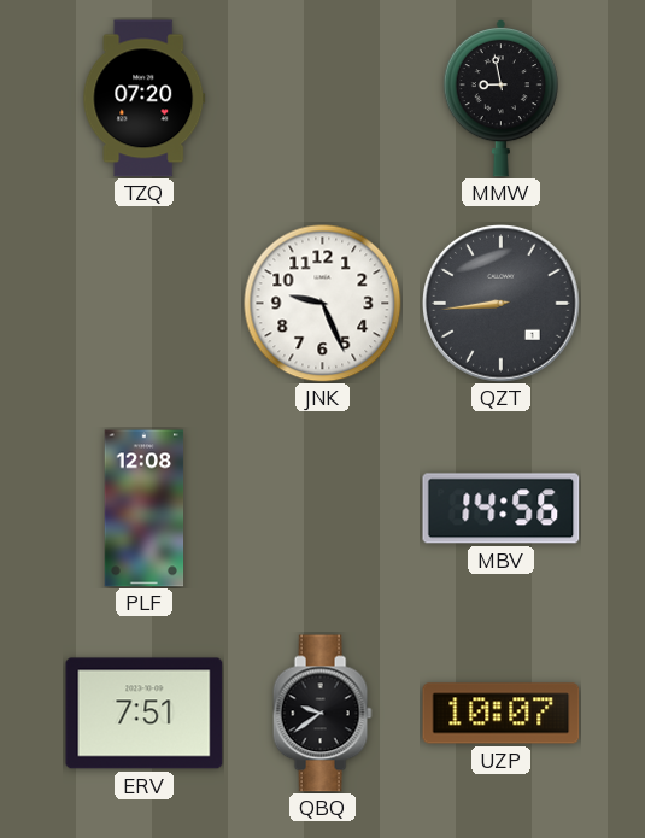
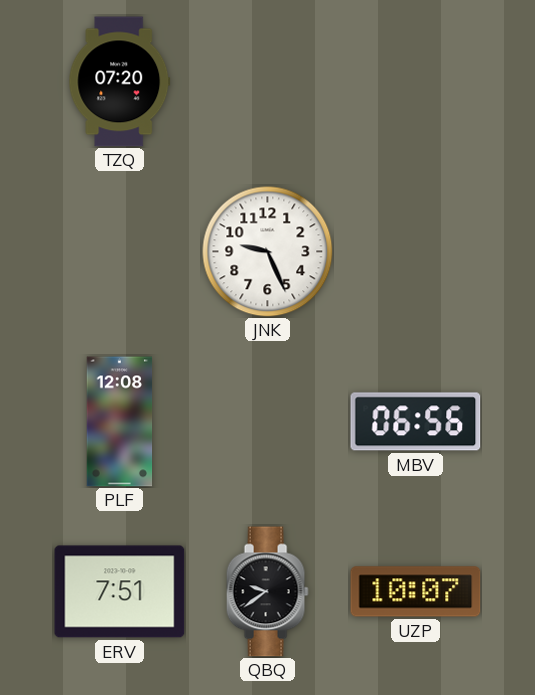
MMW: 8:58 -> none (500, 99)
QZT: 8:44 -> none (502, 304)
MBV: 14:56 -> 06:56 (416, 422)
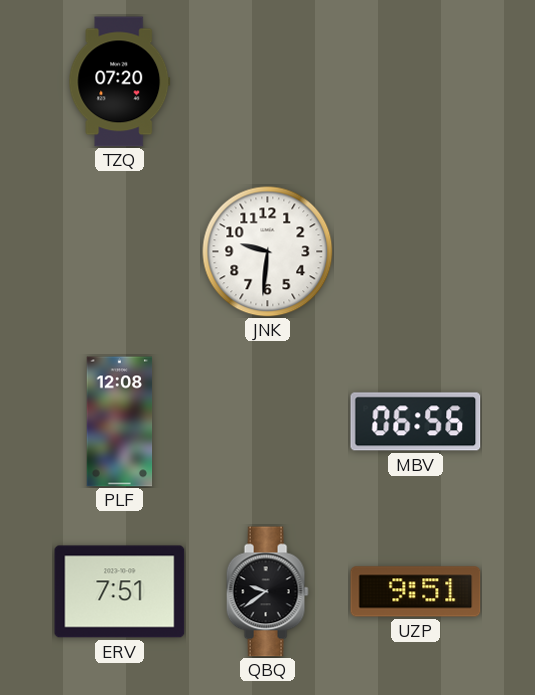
JNK: 9:26 -> 9:31 (268, 252)
UZP: 10:07 -> 9:51 (416, 592)
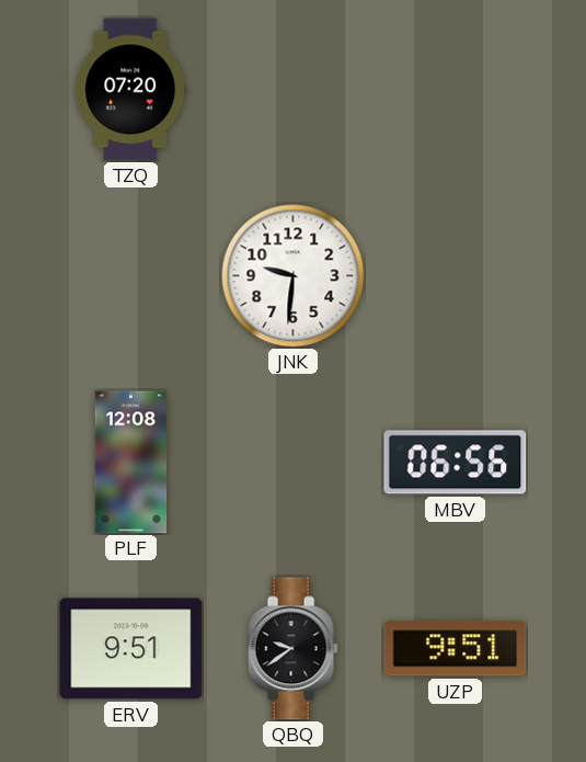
ERV: 7:51 -> 9:51 (131, 649)
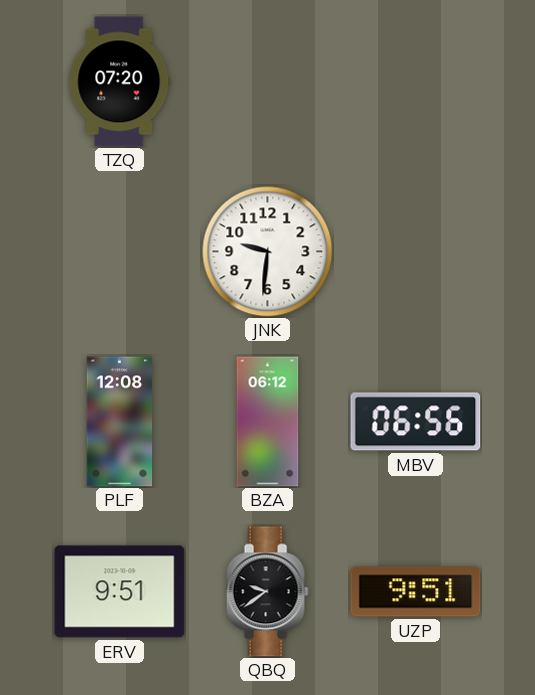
BZA: none -> 06:12 (268, 422)
